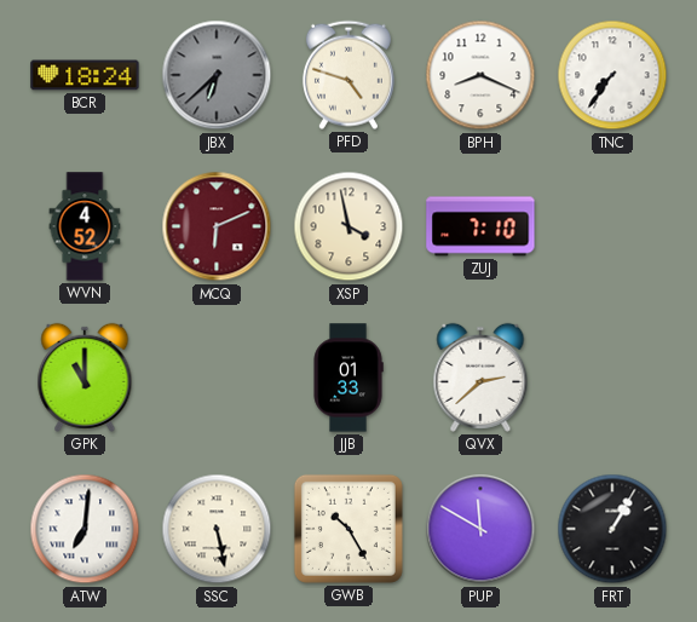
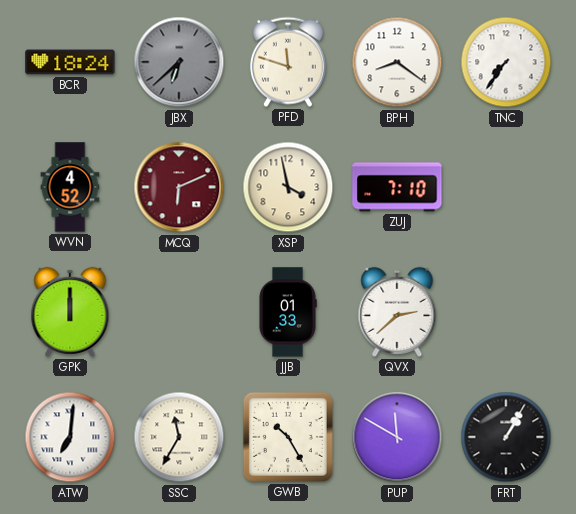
PFD: 4:48 -> 11:48 (288, 62)
BPH: 8:19 -> 8:21 (397, 62)
GPK: 11:00 -> 12:00 (70, 312)
SSC: 5:28 -> 11:35 (179, 437)
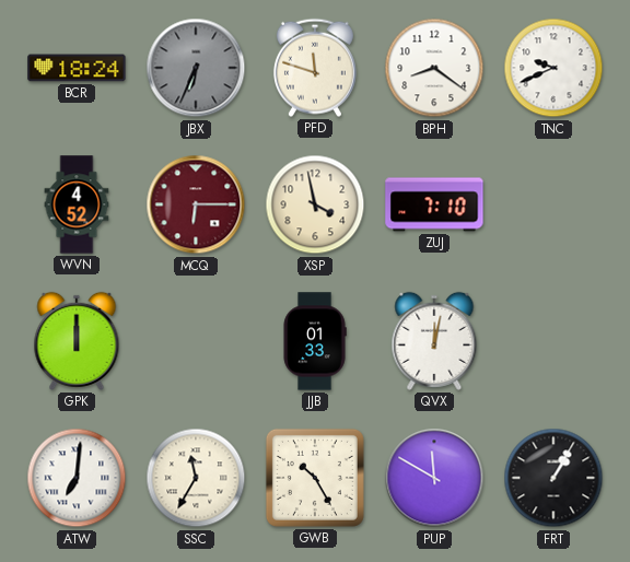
JBX: 6:38 -> 6:34 (196, 68)
TNC: 7:36 -> 9:41 (553, 68)
MCQ: 6:11 -> 6:15 (196, 204)
QVX: 2:38 -> 12:02 (434, 341)
